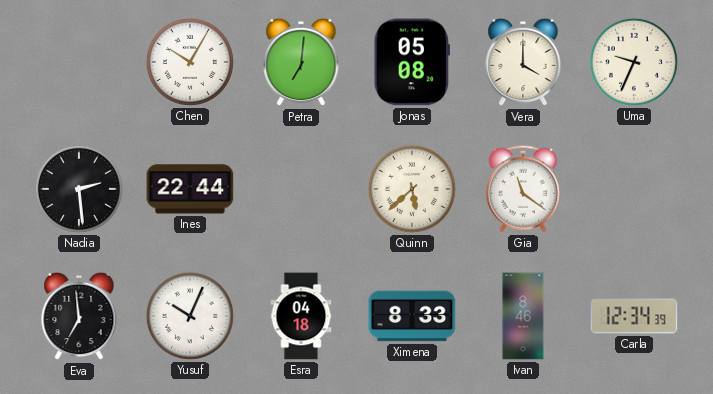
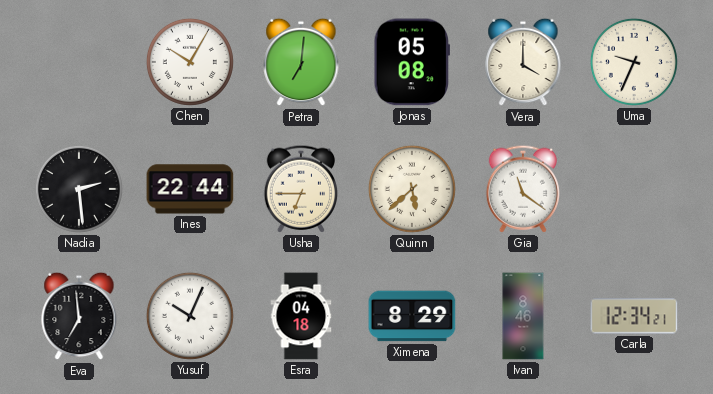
Usha: none -> 6:45 (300, 189)
Ximena: 8:33 -> 8:29 (412, 316)
Carla: 12:34:39 -> 12:34:21 (634, 316)
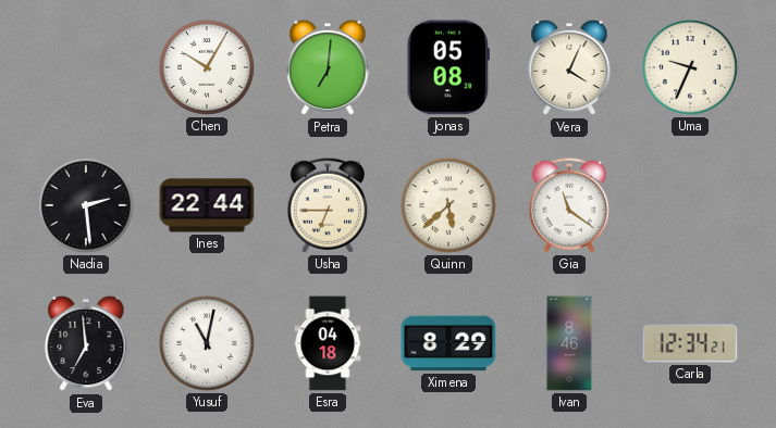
Vera: 4:00 -> 4:04 (569, 67)
Yusuf: 10:04 -> 11:02 (207, 343)
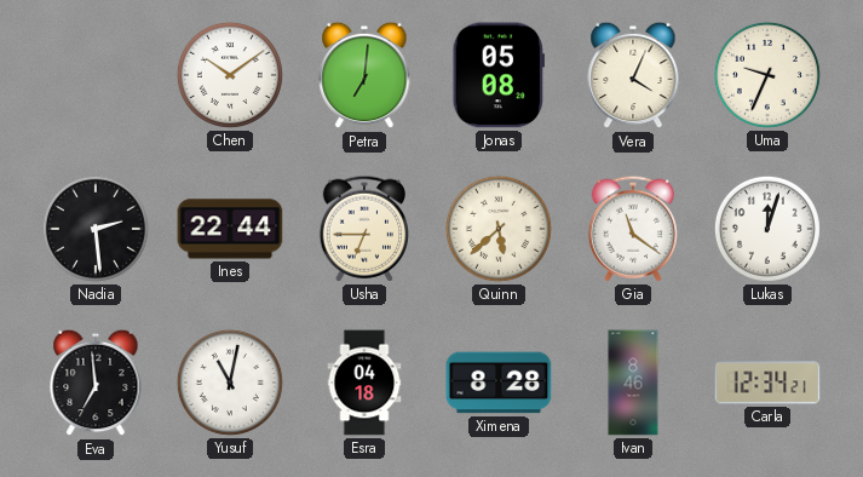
Chen: 10:05 -> 10:09 (230, 75)
Lukas: none -> 12:03 (767, 229)
Ximena: 8:29 -> 8:28 (499, 383)
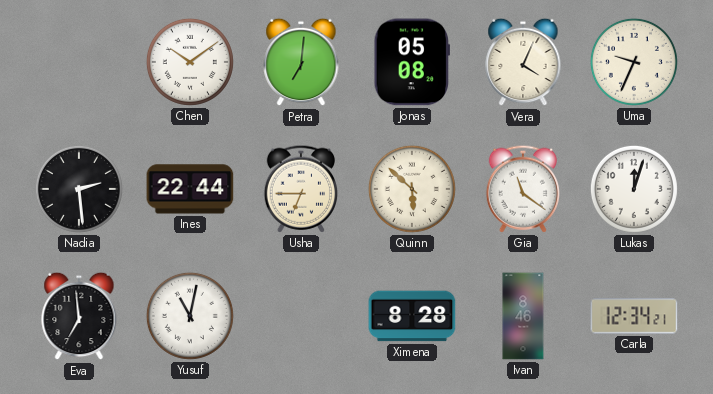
Quinn: 5:38 -> 5:52 (412, 189)
Esra: 04:18 -> none (364, 383)
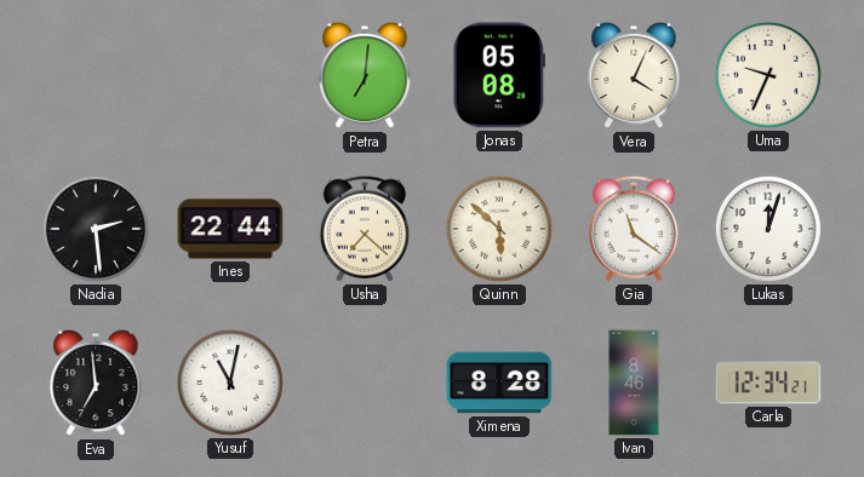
Chen: 10:09 -> none (190, 62)
Usha: 6:45 -> 7:22 (364, 229)
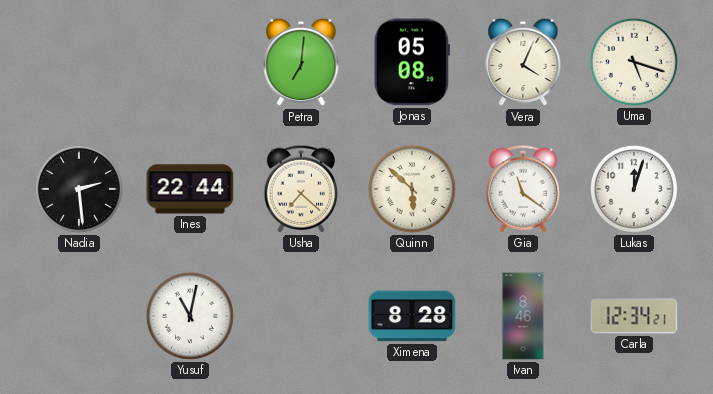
Uma: 9:34 -> 5:18 (634, 62)
Eva: 6:59 -> none (96, 383)
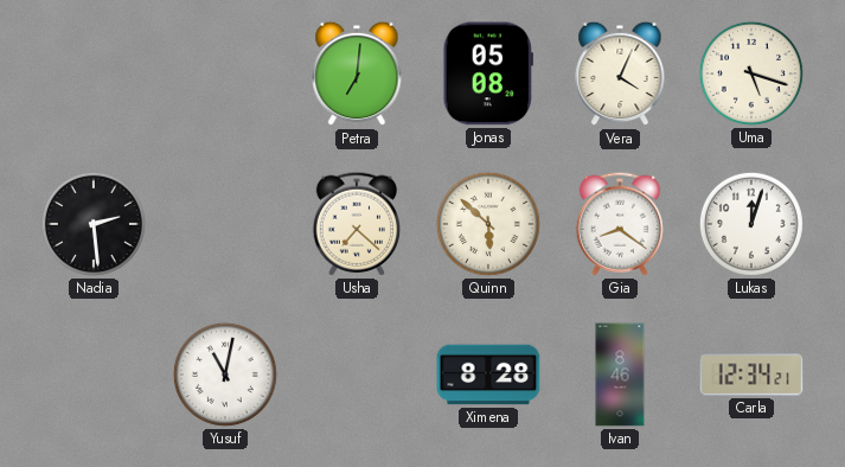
Ines: 22:44 -> none (190, 189)
Gia: 11:21 -> 8:21 (619, 224)
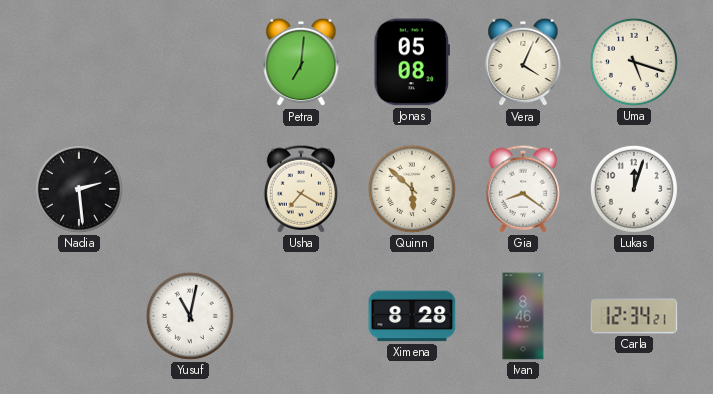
Usha: 7:22 -> 7:20 (300, 189)
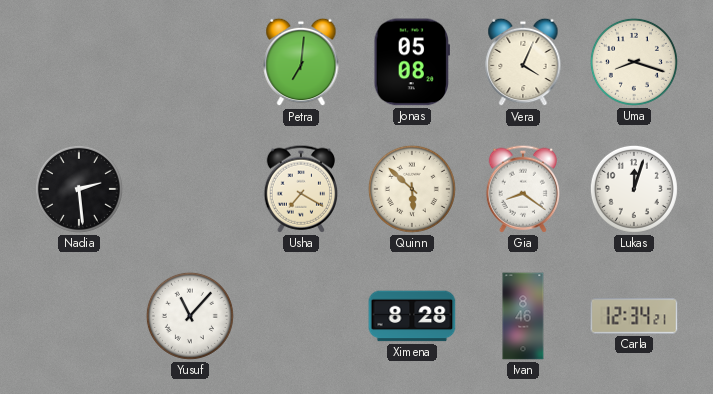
Uma: 5:18 -> 8:18 (634, 62)
Yusuf: 11:02 -> 11:07 (190, 316)
